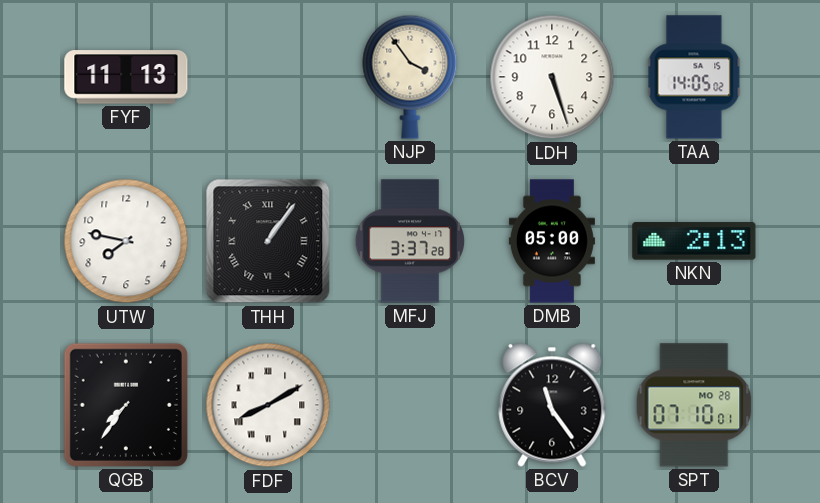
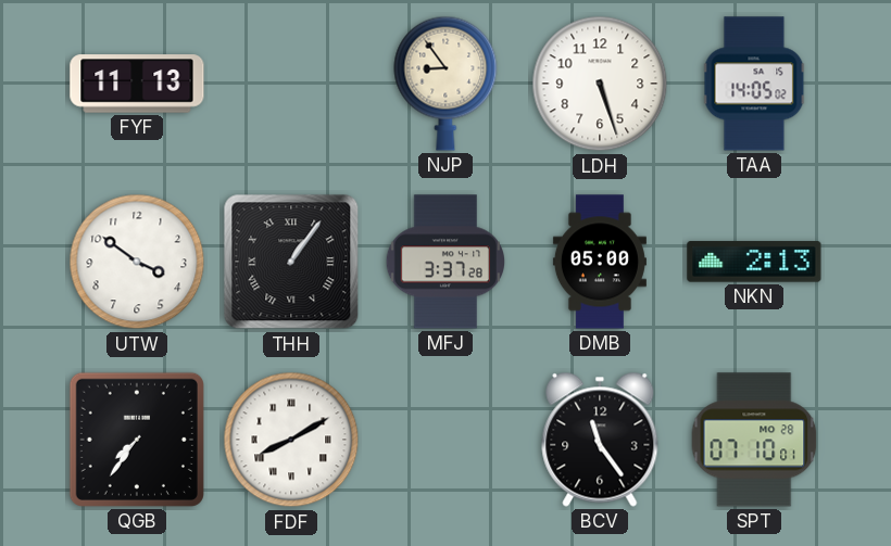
NJP: 3:54 -> 8:54 (446, 84)
UTW: 7:47 -> 3:51 (137, 262)
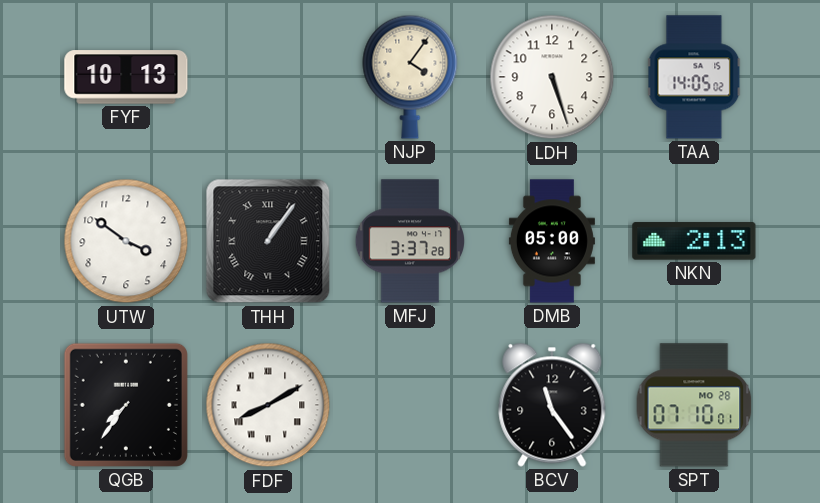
FYF: 11:13 -> 10:13 (126, 77)
NJP: 8:54 -> 4:06 (410, 77)
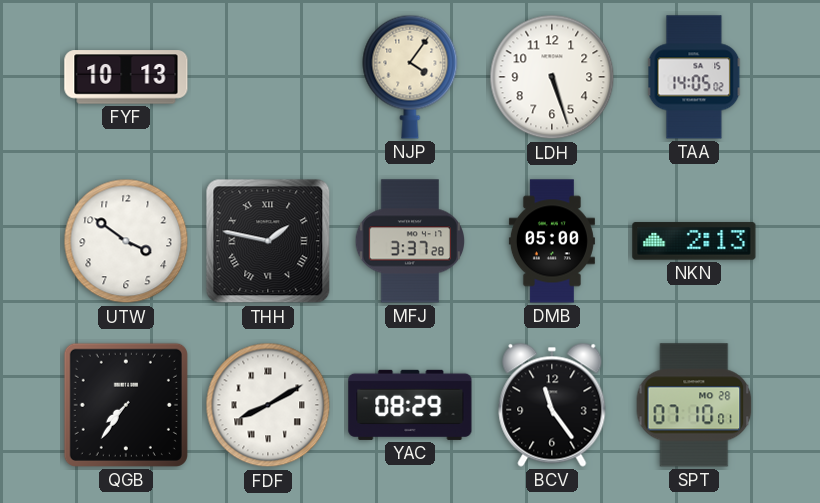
THH: 1:06 -> 1:47 (268, 241)
YAC: none -> 08:29 (410, 405)
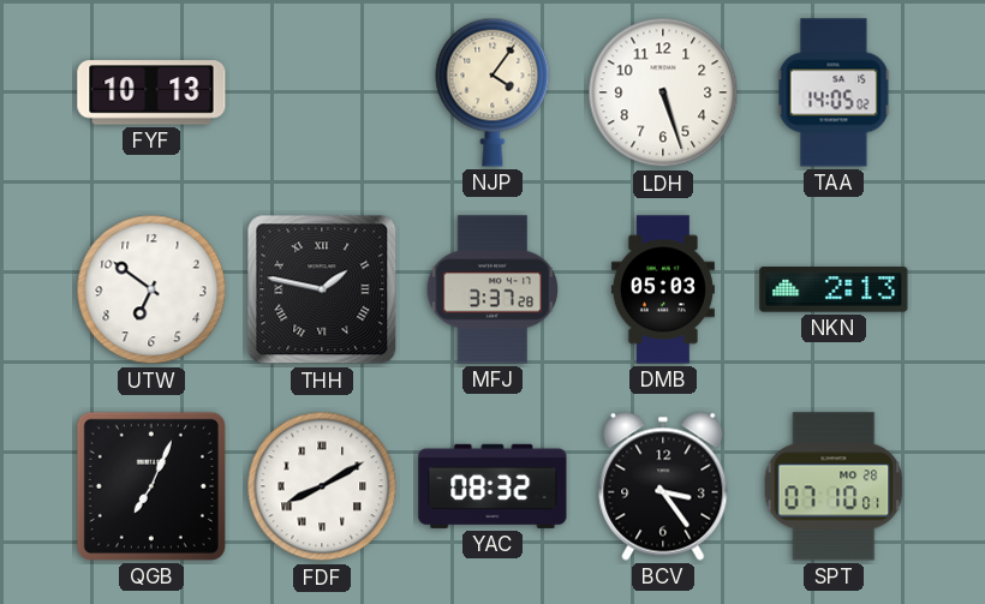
UTW: 3:51 -> 6:51 (151, 289)
DMB: 05:00 -> 05:03 (663, 289)
QGB: 7:36 -> 7:04 (151, 486)
YAC: 08:29 -> 08:32 (492, 486)
BCV: 11:24 -> 3:24 (663, 486)
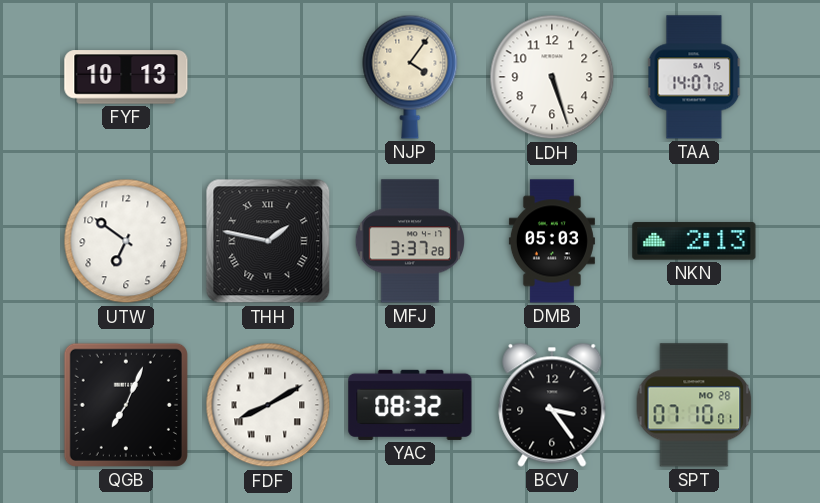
TAA: 14:05 -> 14:07 (694, 77)
